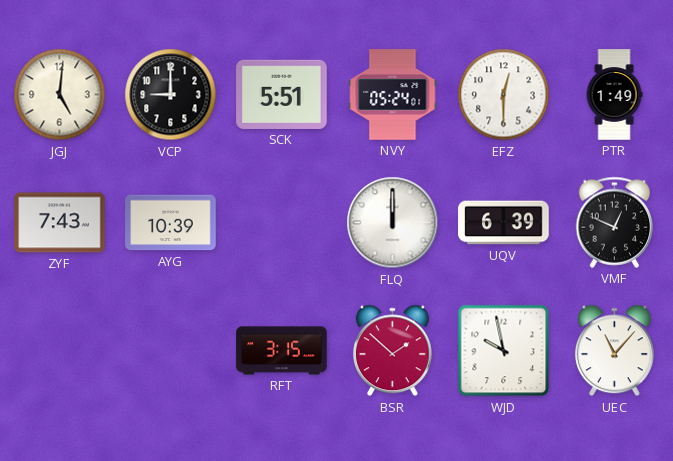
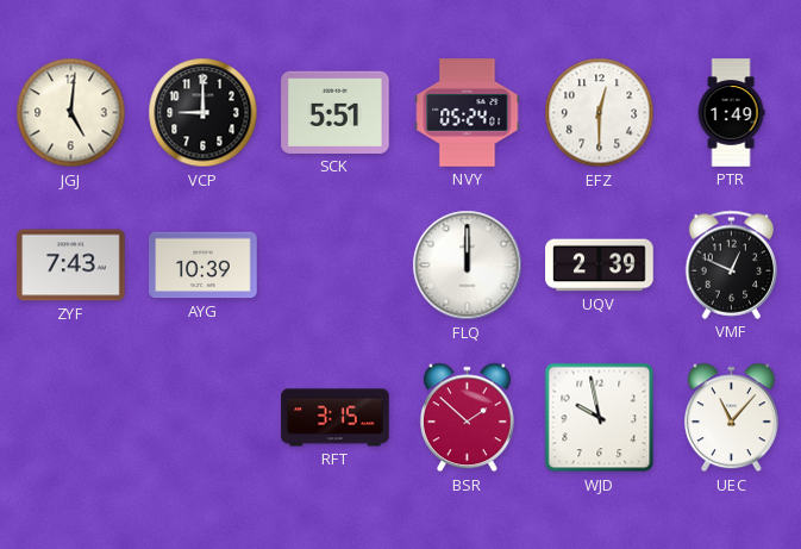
UQV: 6:39 -> 2:39 (600, 266)
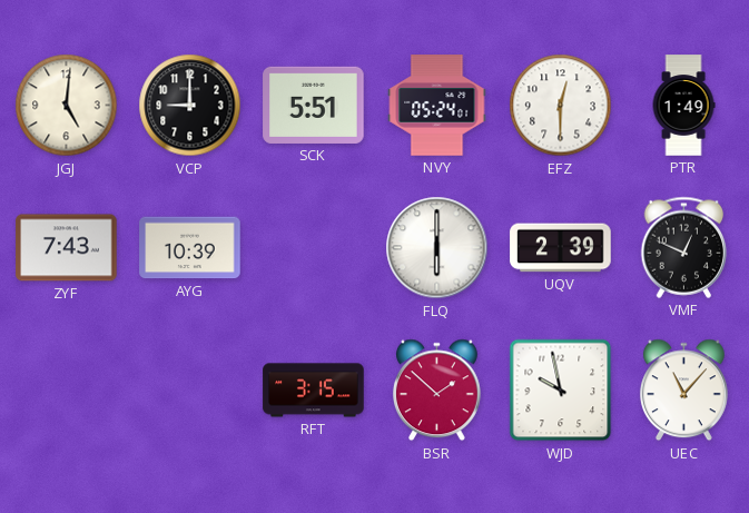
FLQ: 12:00 -> 6:00 (437, 248)
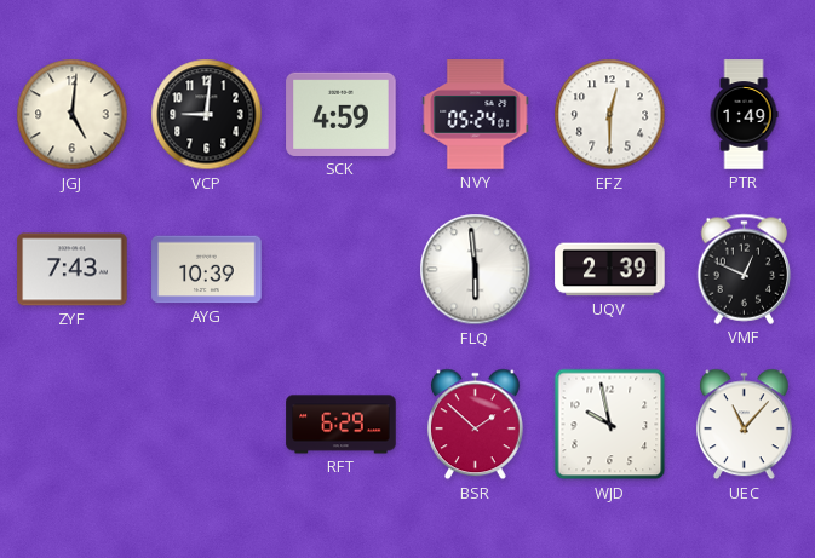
VCP: 9:00 -> 9:01 (207, 115)
SCK: 5:51 -> 4:59 (342, 114)
FLQ: 6:00 -> 5:59 (476, 270)
RFT: 3:15 -> 6:29 (342, 425)
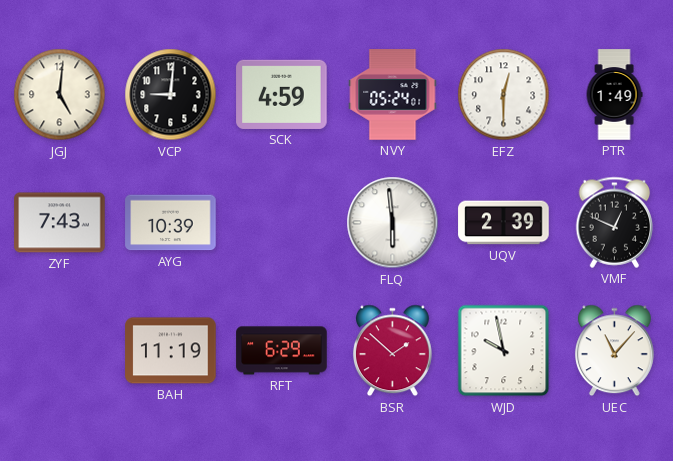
BAH: none -> 11:19 (171, 351)
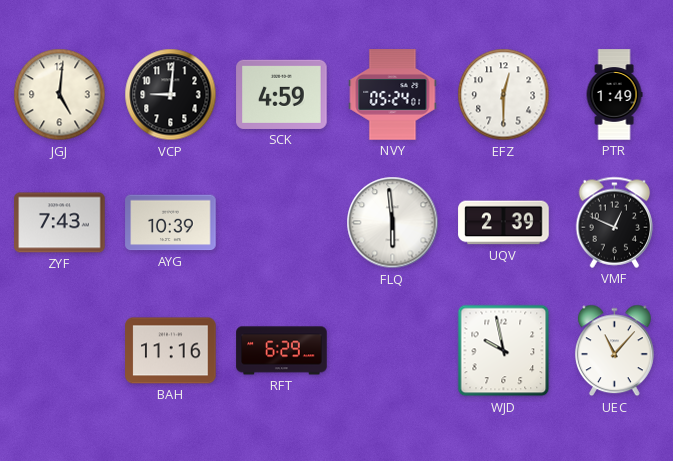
BAH: 11:19 -> 11:16 (171, 351)
BSR: 1:52 -> none (392, 351)
